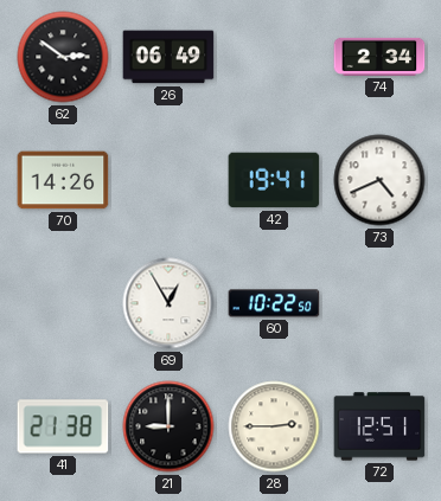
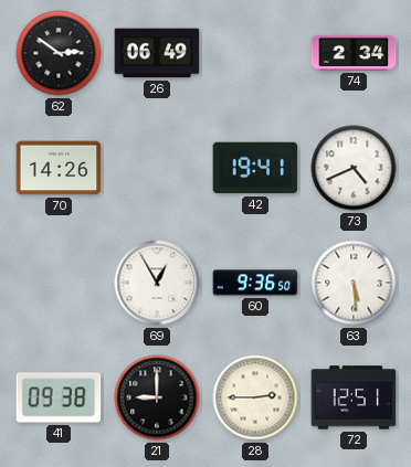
60: 10:22 -> 9:36 (255, 283)
63: none -> 5:29 (354, 283)
41: 21:38 -> 09:38 (59, 397)
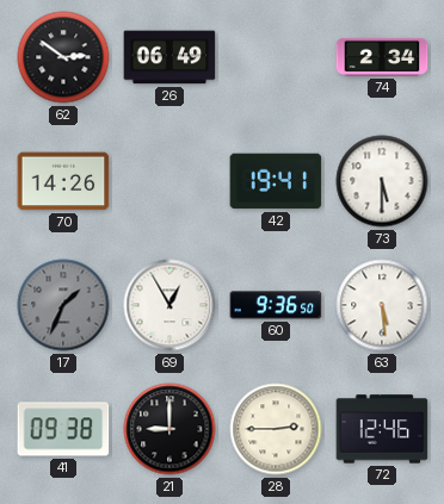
73: 4:41 -> 5:30 (382, 181)
17: none -> 1:34 (63, 305)
72: 12:51 -> 12:46 (382, 429)
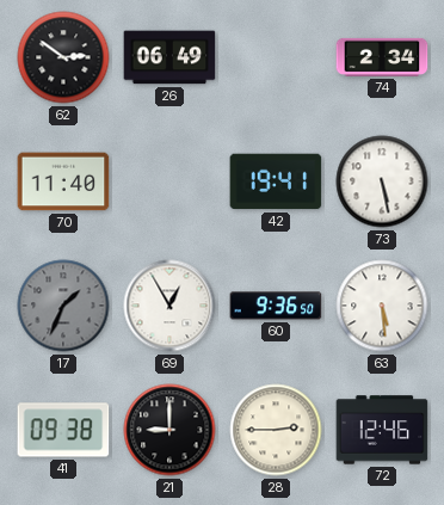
70: 14:26 -> 11:40 (63, 181)
73: 5:30 -> 5:28 (382, 181)
